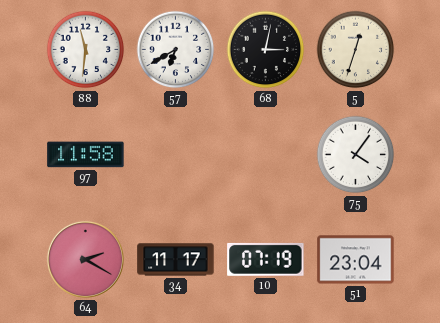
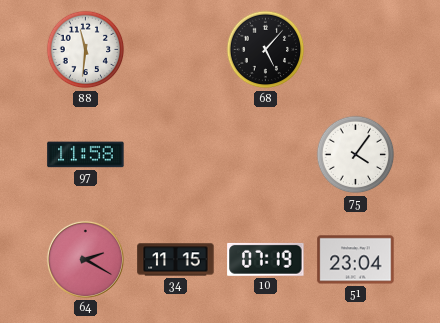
57: 6:40 -> none (176, 50)
68: 3:02 -> 5:07 (266, 50)
5: 12:33 -> none (356, 50)
34: 11:17 -> 11:15 (176, 260)
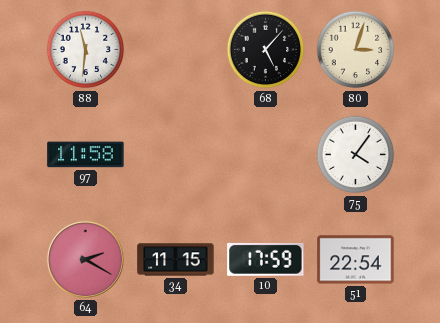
80: none -> 3:03 (356, 50)
10: 07:19 -> 17:59 (266, 259)
51: 23:04 -> 22:54 (356, 260)
